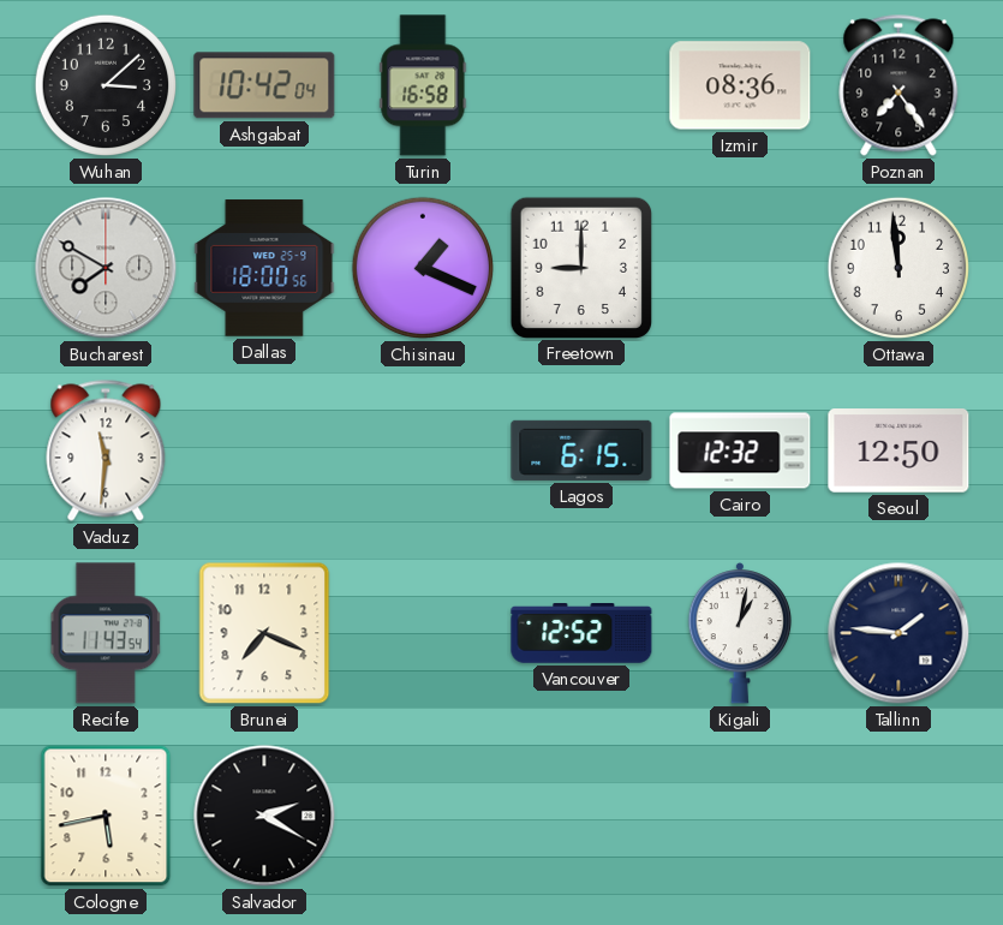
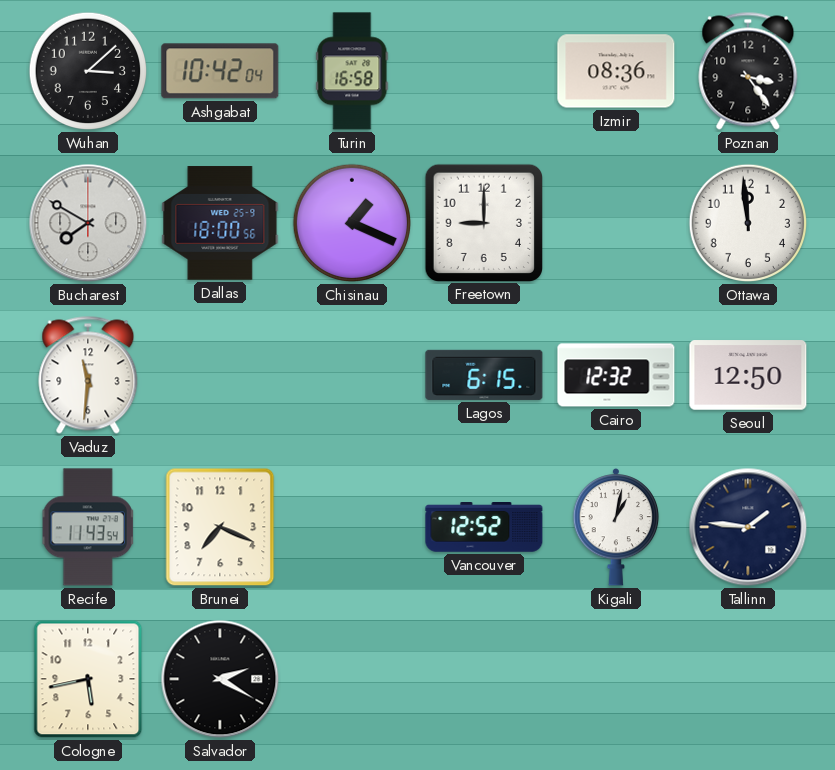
Poznan: 7:24 -> 3:24 (748, 71)
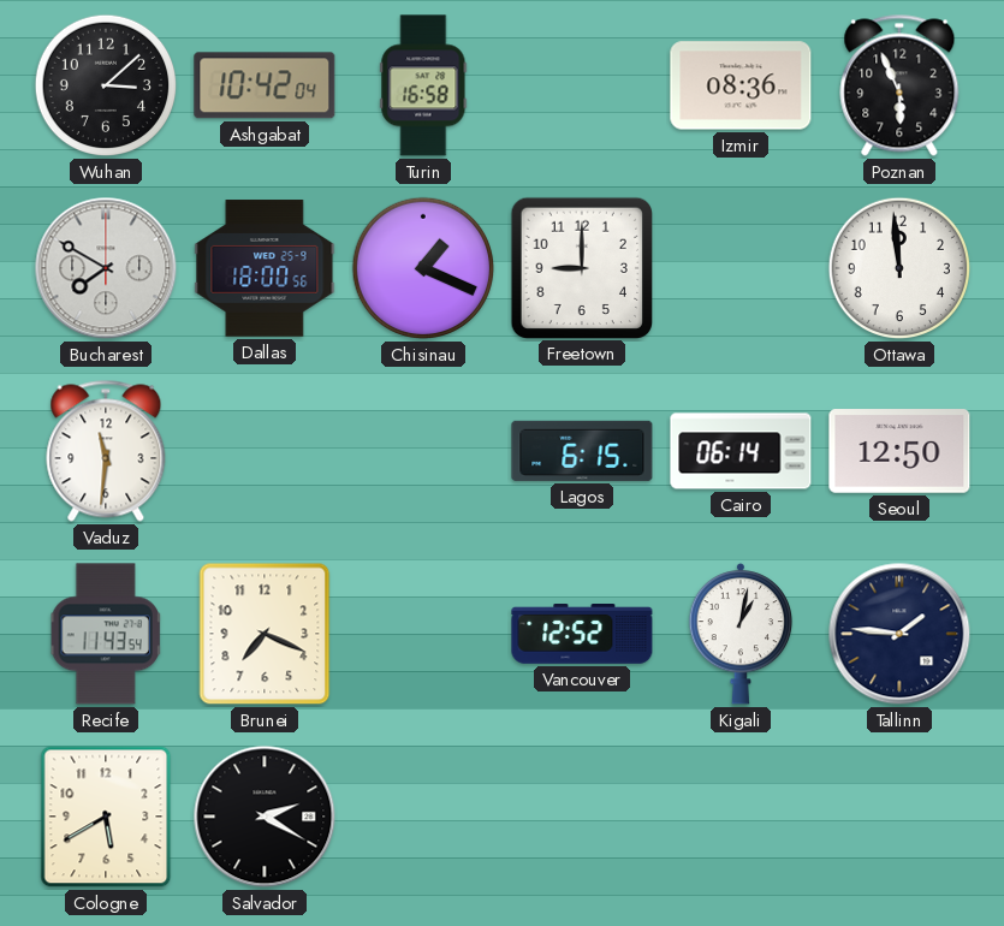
Poznan: 3:24 -> 5:56 (899, 85)
Cairo: 12:32 -> 06:14 (741, 451)
Cologne: 5:43 -> 5:40 (106, 817)
